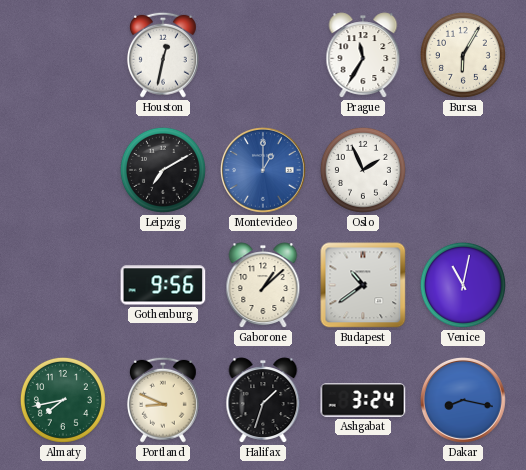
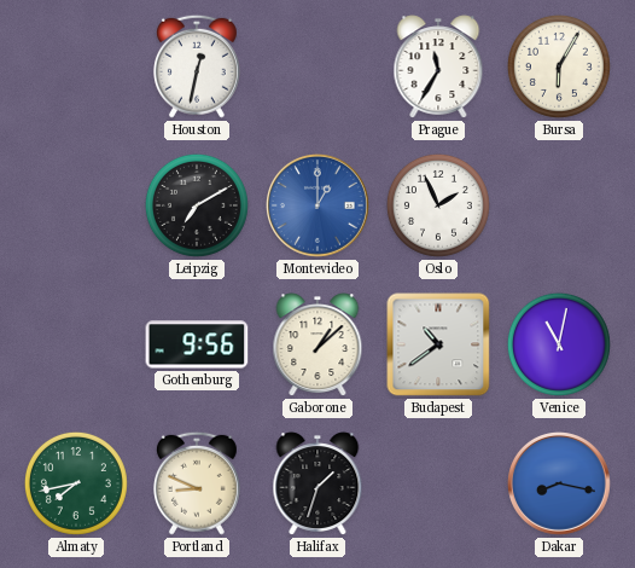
Ashgabat: 3:24 -> none (363, 400)
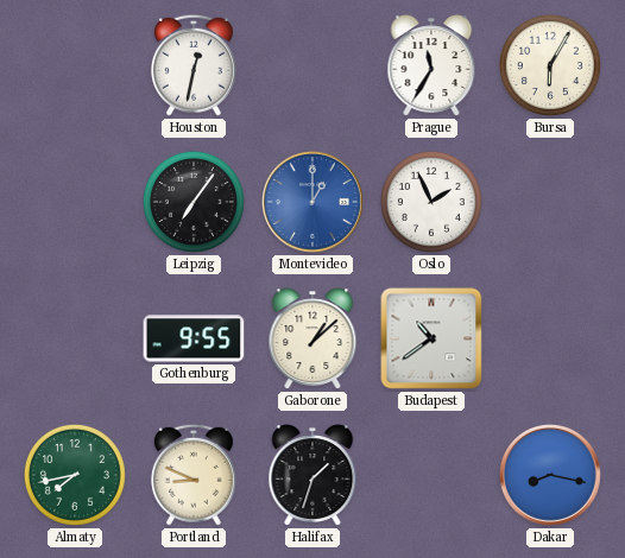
Leipzig: 7:10 -> 7:06 (194, 202)
Gothenburg: 9:56 -> 9:55 (194, 338)
Venice: 11:02 -> none (559, 344)
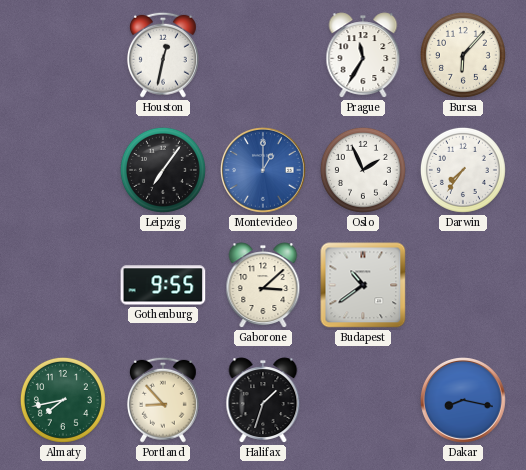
Bursa: 6:05 -> 6:07 (463, 55)
Darwin: none -> 7:36 (463, 170)
Gaborone: 1:08 -> 3:08 (263, 285)
Portland: 8:49 -> 8:53 (163, 400)
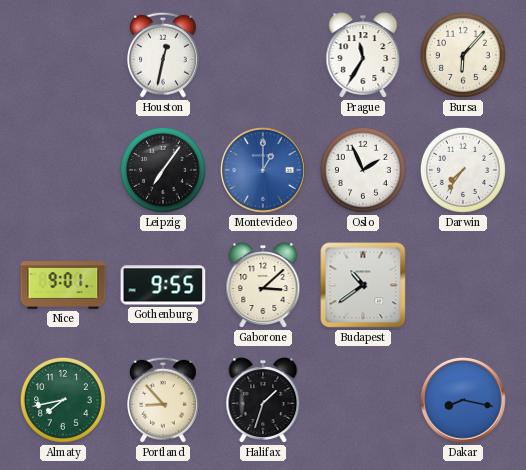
Nice: none -> 9:01 (63, 285)
